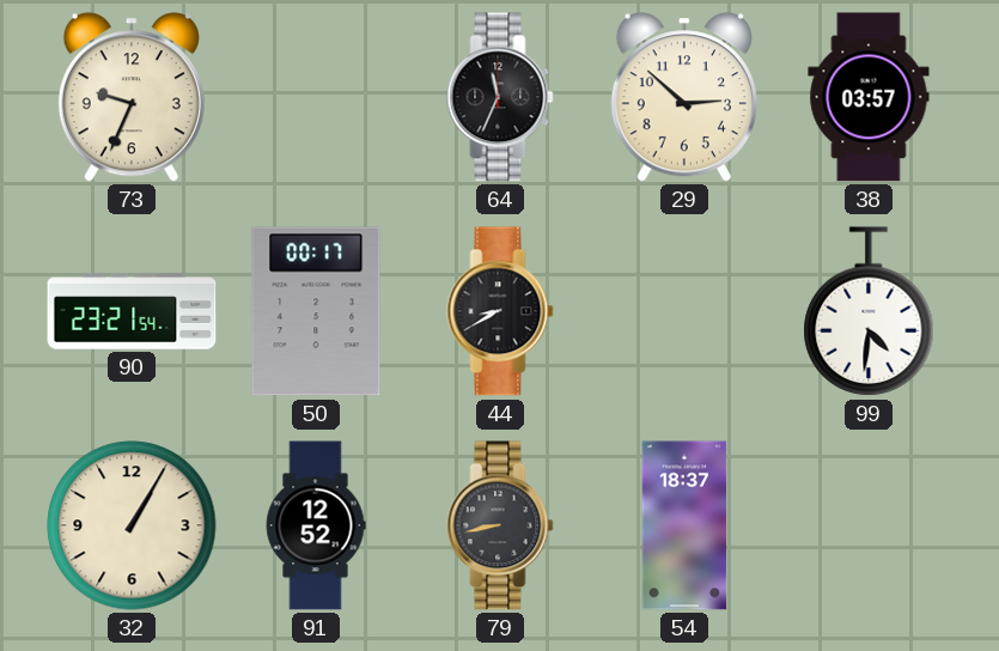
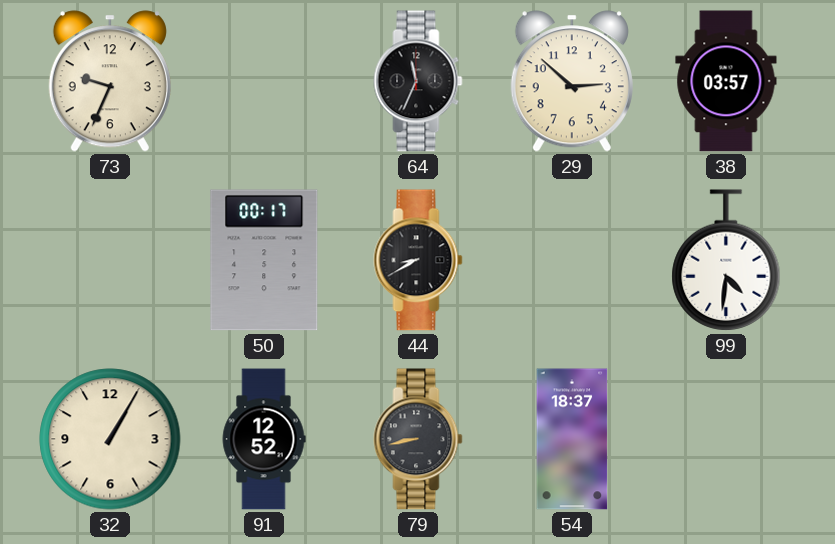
90: 23:21 -> none (132, 311)
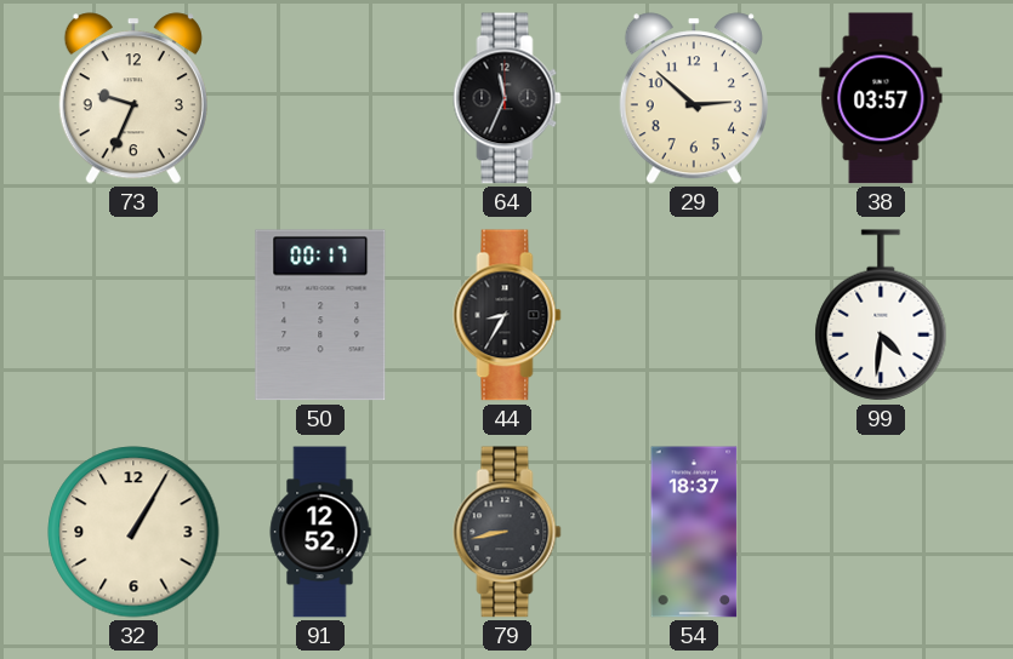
44: 8:40 -> 8:35 (507, 315)
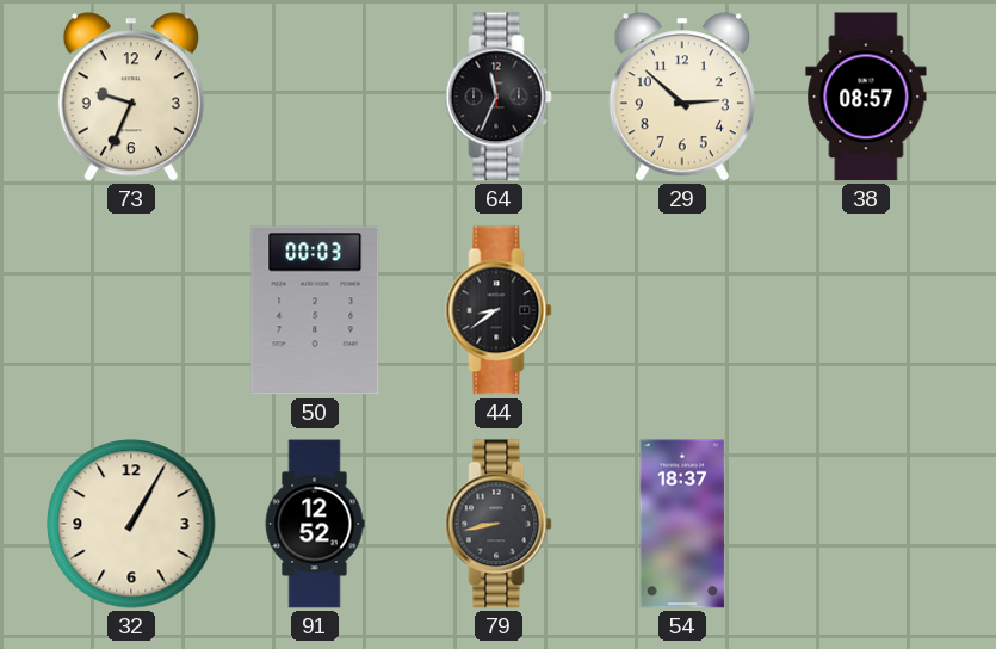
38: 03:57 -> 08:57 (866, 97)
50: 00:17 -> 00:03 (315, 310)
44: 8:35 -> 8:39 (499, 310)
99: 4:31 -> none (881, 315)
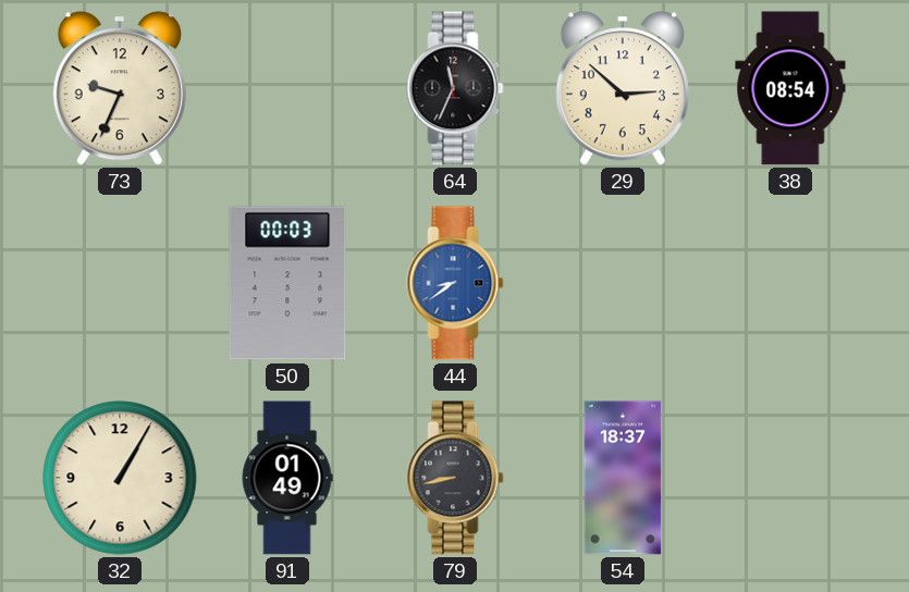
38: 08:57 -> 08:54 (790, 88)
44 dial: black -> blue (455, 283)
91: 12:52 -> 01:49 (287, 478)
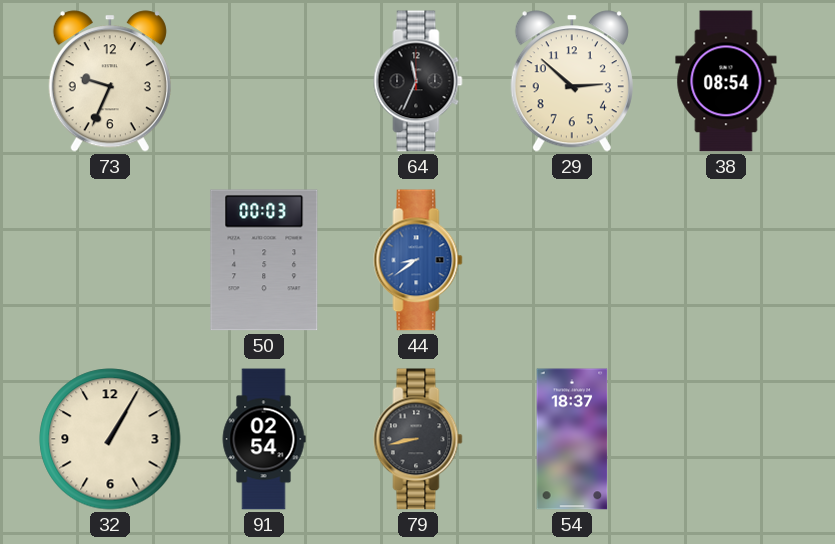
91: 01:49 -> 02:54 (264, 439)
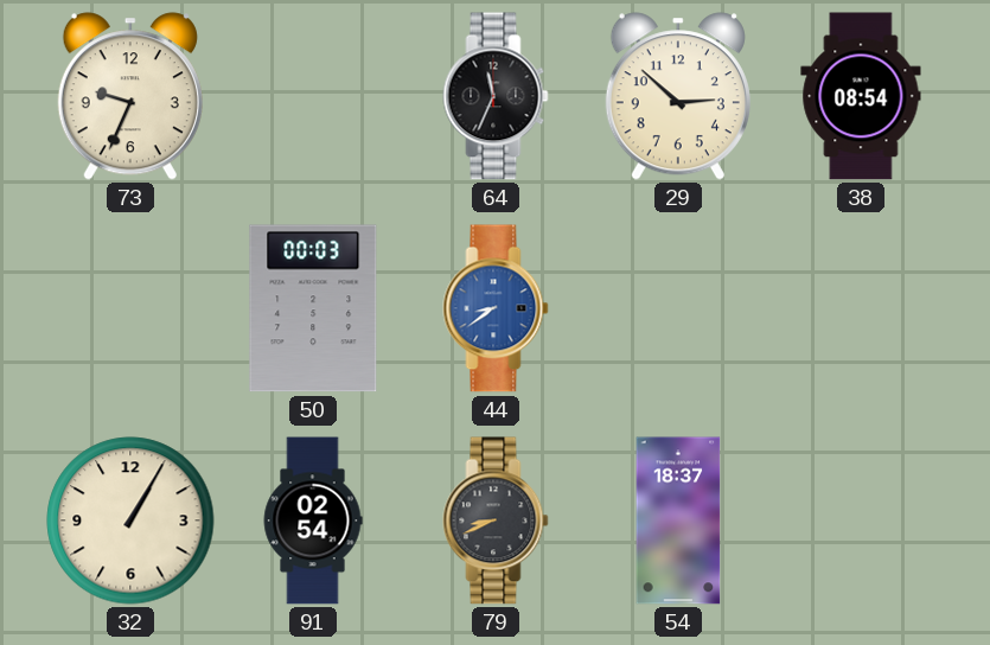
79: 8:43 -> 8:41 (496, 521)
